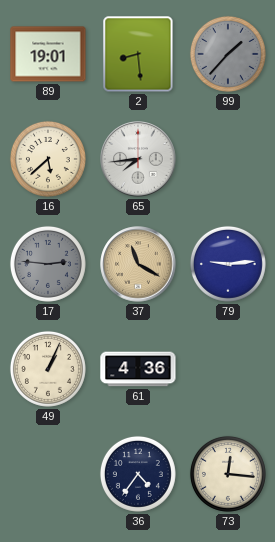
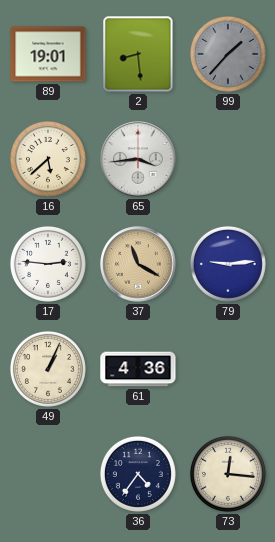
65: 7:44 -> 3:44 (138, 159)
17 dial: grey -> white (48, 264)
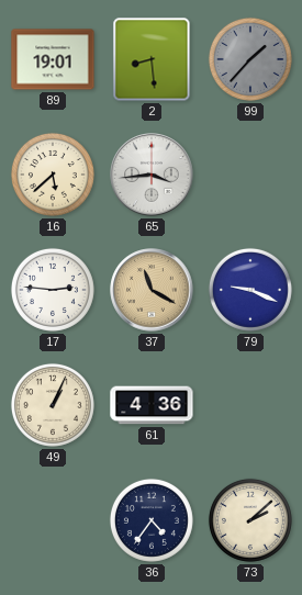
79: 9:14 -> 9:19 (250, 290)
73: 12:16 -> 2:08 (250, 520)
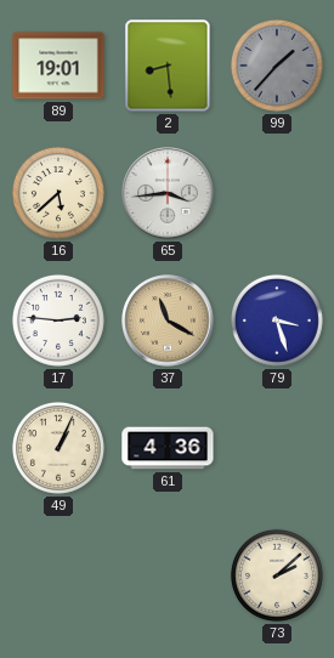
79: 9:19 -> 3:27 (277, 321)
36: 4:36 -> none (152, 520)
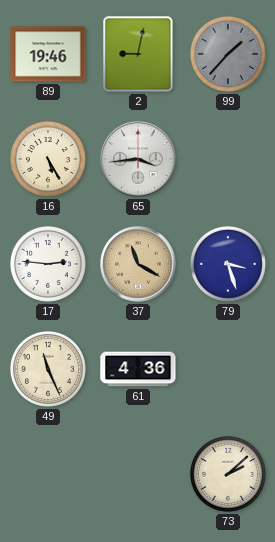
89: 19:01 -> 19:46 (48, 54)
2: 8:29 -> 9:02 (138, 54)
16: 5:38 -> 5:25 (48, 159)
49: 1:04 -> 11:26 (48, 369)
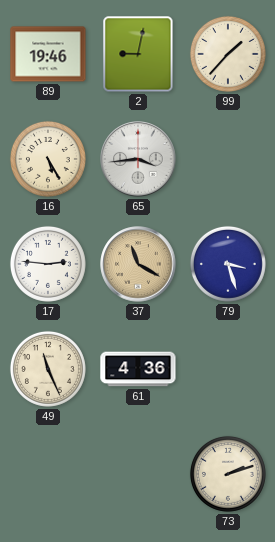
99 dial: grey -> cream (228, 54)
73: 2:08 -> 2:12 (228, 474)
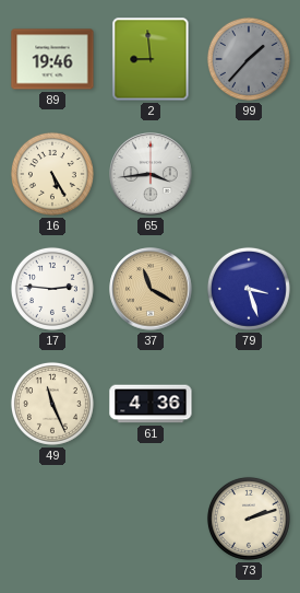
2: 9:02 -> 8:59 (151, 59)
99 dial: cream -> grey (249, 59)
